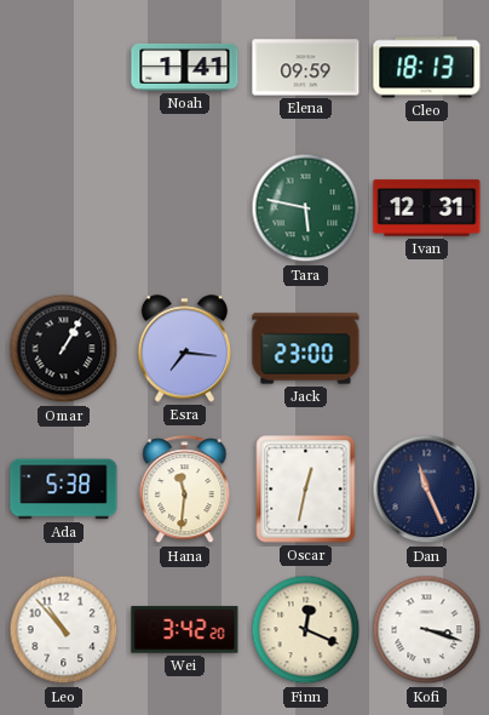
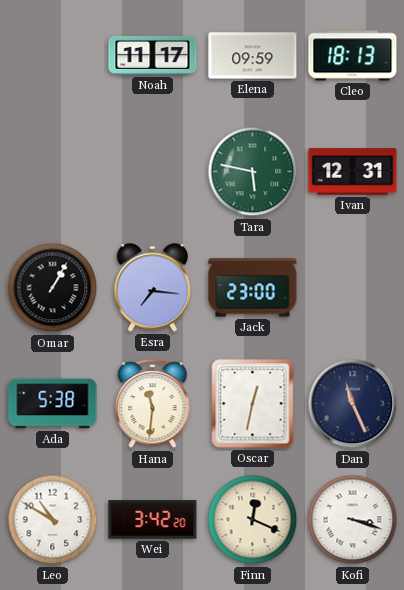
Noah: 1:41 -> 11:17 (153, 55)
Leo: 10:53 -> 10:50 (53, 520)
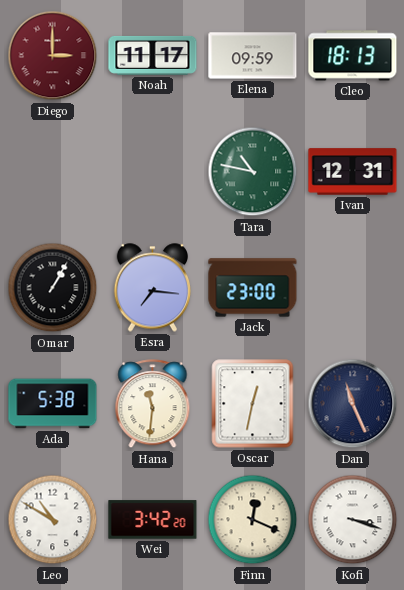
Diego: none -> 3:00 (53, 56)
Tara: 5:47 -> 10:47 (253, 172)
